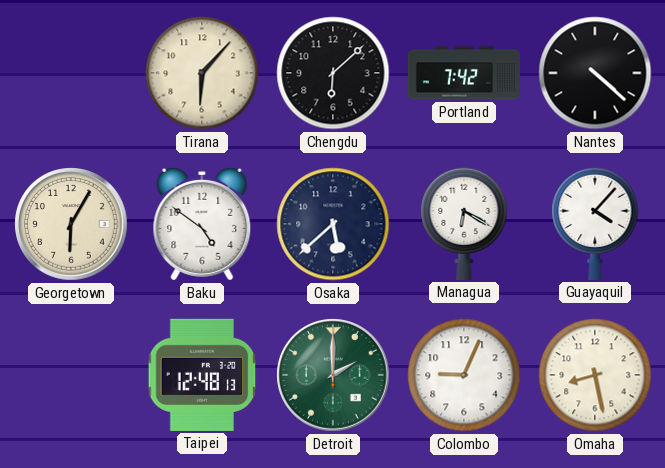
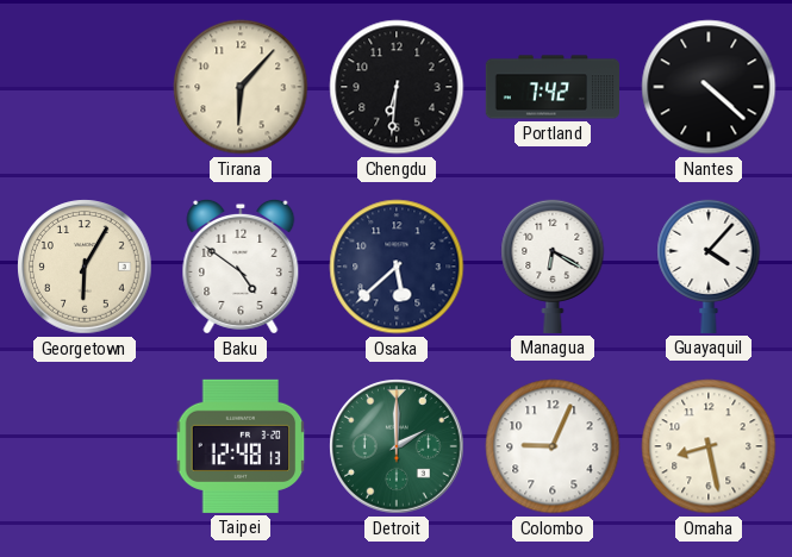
Chengdu: 6:08 -> 6:31 (397, 87)
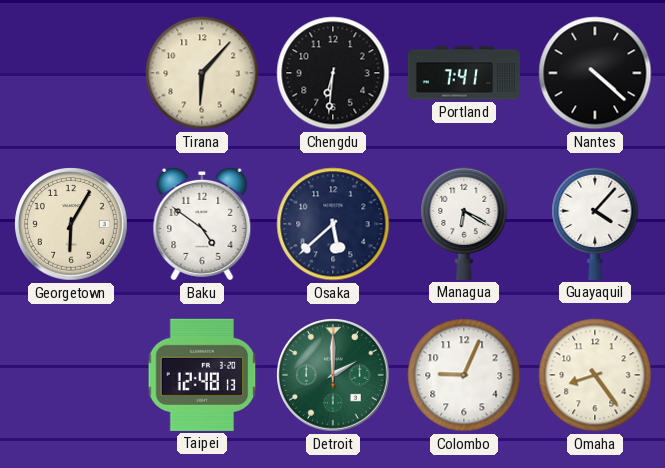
Portland: 7:42 -> 7:41 (463, 73)
Omaha: 8:28 -> 8:24 (595, 375)
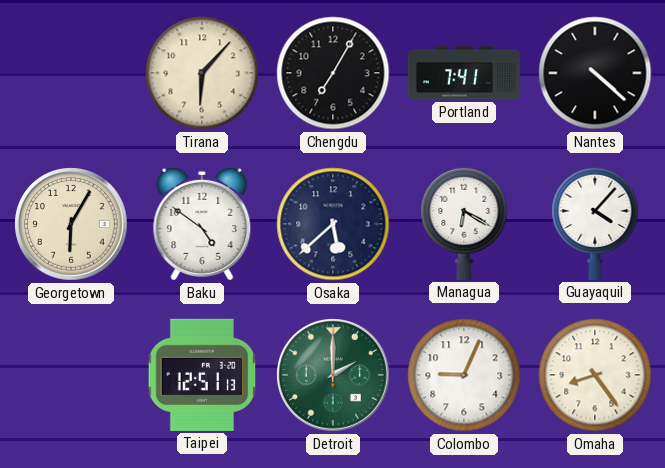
Chengdu: 6:31 -> 7:05 (333, 73)
Taipei: 12:48 -> 12:51 (202, 375)
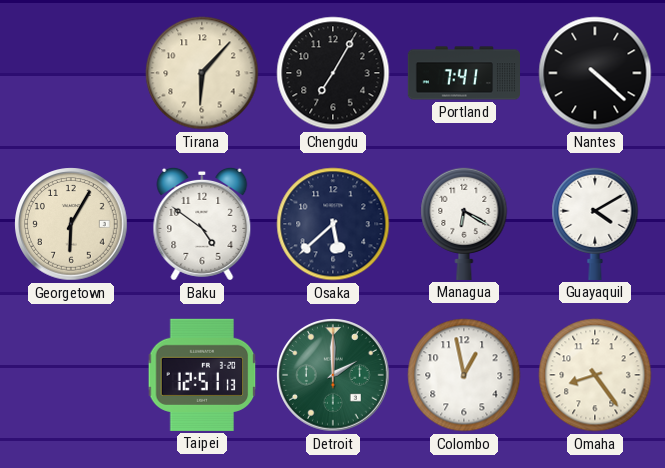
Guayaquil: 4:07 -> 4:10 (595, 223)
Colombo: 9:04 -> 12:58 (464, 375)
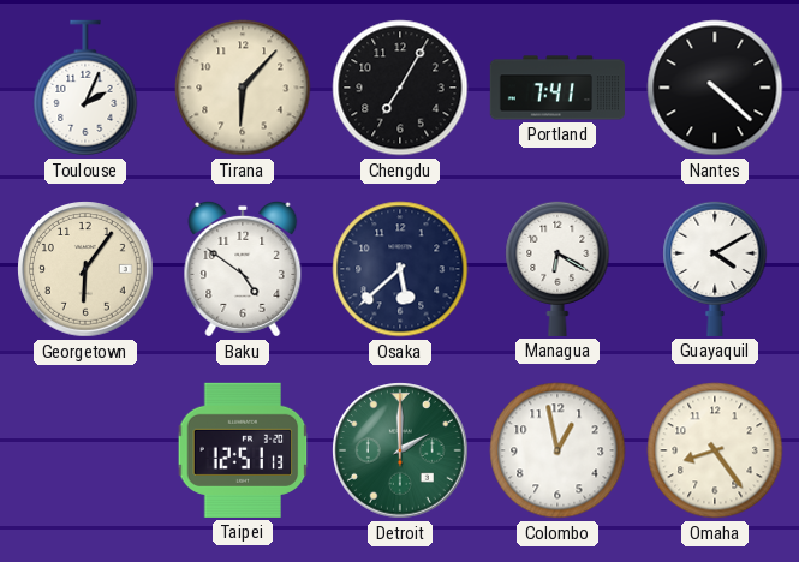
Toulouse: none -> 2:04 (85, 88)
Georgetown: 6:05 -> 6:06 (85, 269)
